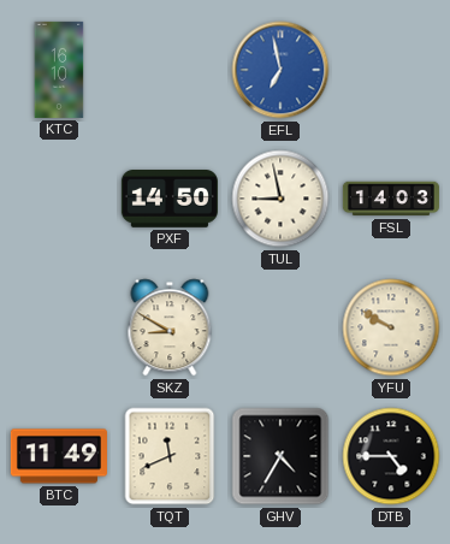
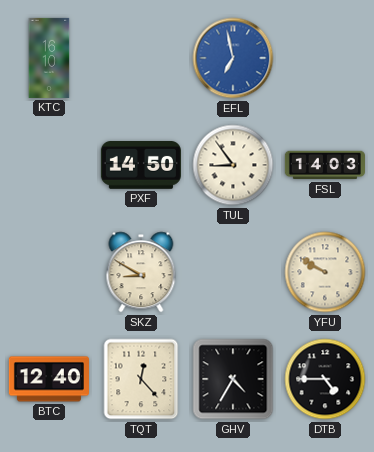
TUL: 8:58 -> 8:54 (233, 165)
BTC: 11:49 -> 12:40 (49, 379)
TQT: 11:41 -> 12:23 (141, 379)
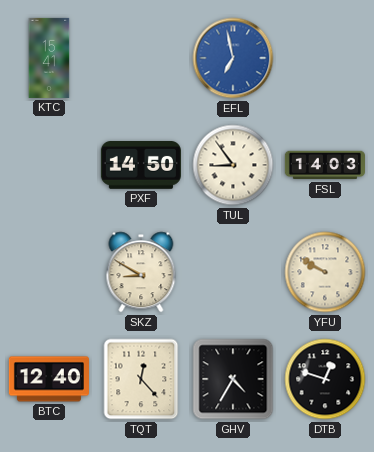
KTC: 16:10 -> 15:41 (49, 58)
DTB: 4:45 -> 12:48 (325, 379)
